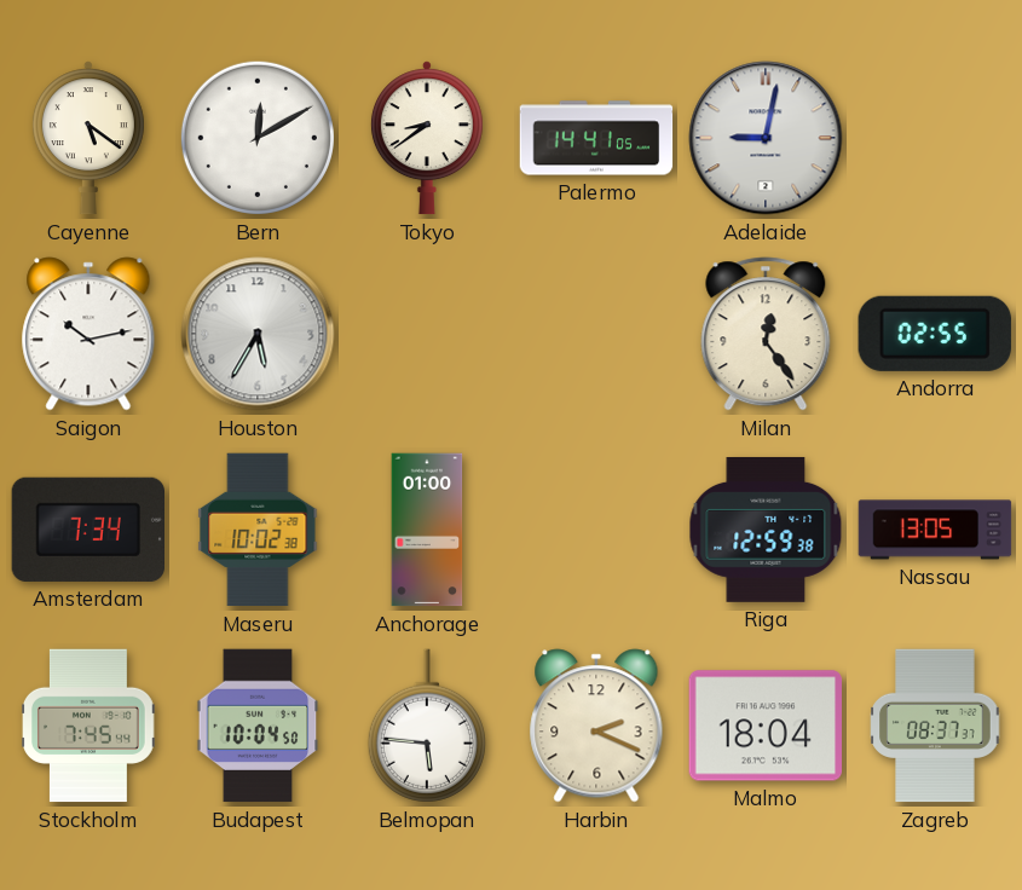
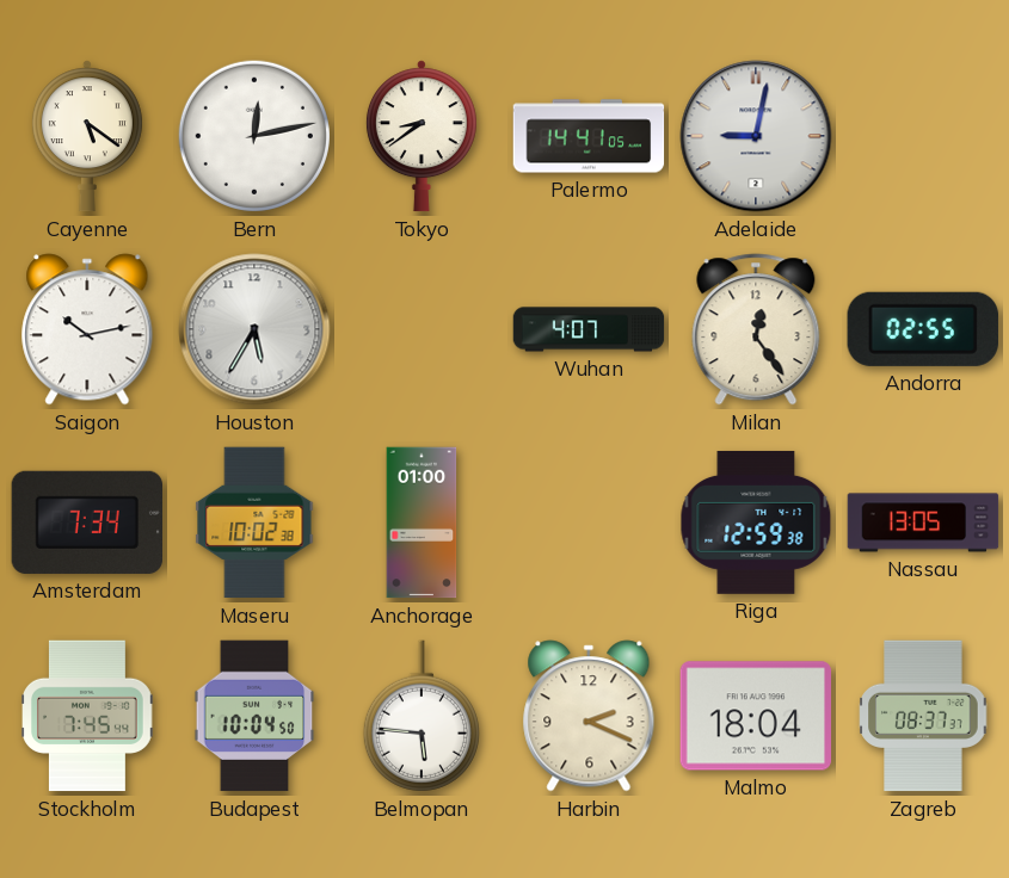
Bern: 12:10 -> 12:13 (254, 136)
Wuhan: none -> 4:07 (589, 329)
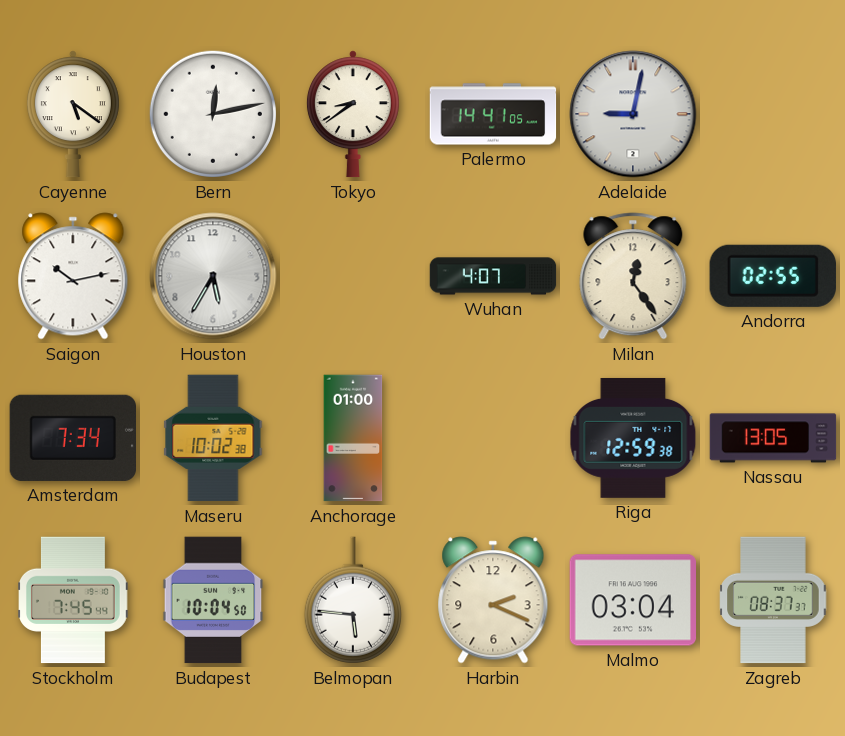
Malmo: 18:04 -> 03:04 (633, 600)
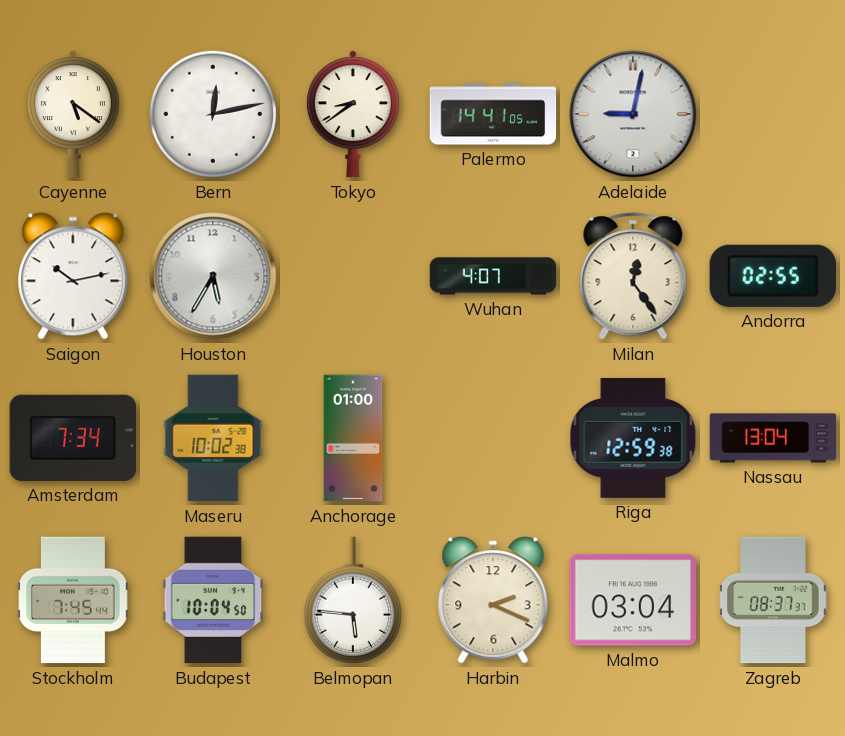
Nassau: 13:05 -> 13:04 (773, 438)
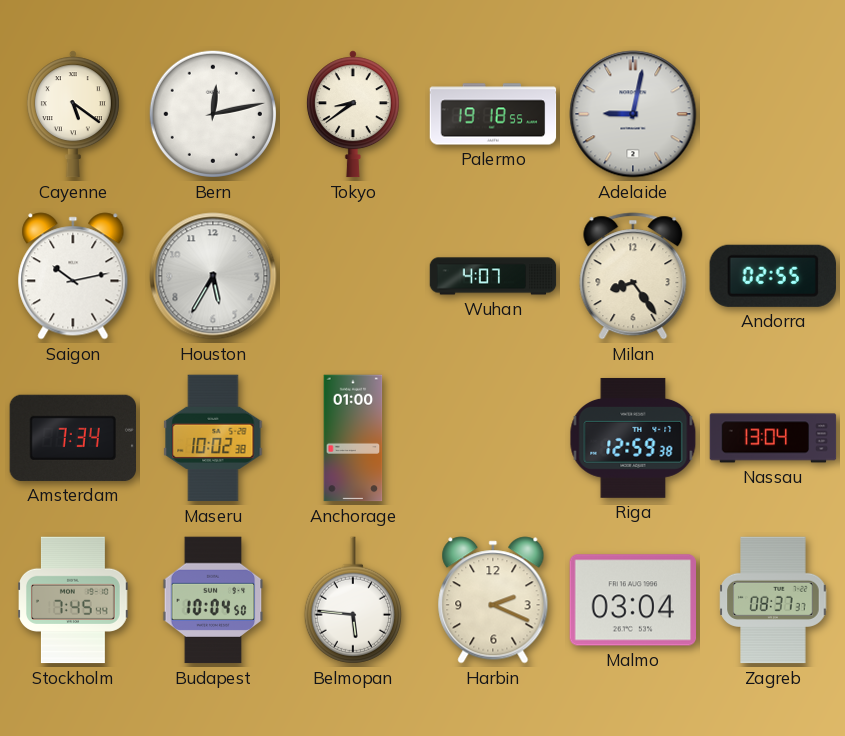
Palermo: 14:41 -> 19:18 (493, 114)
Milan: 12:24 -> 8:24 (633, 276)
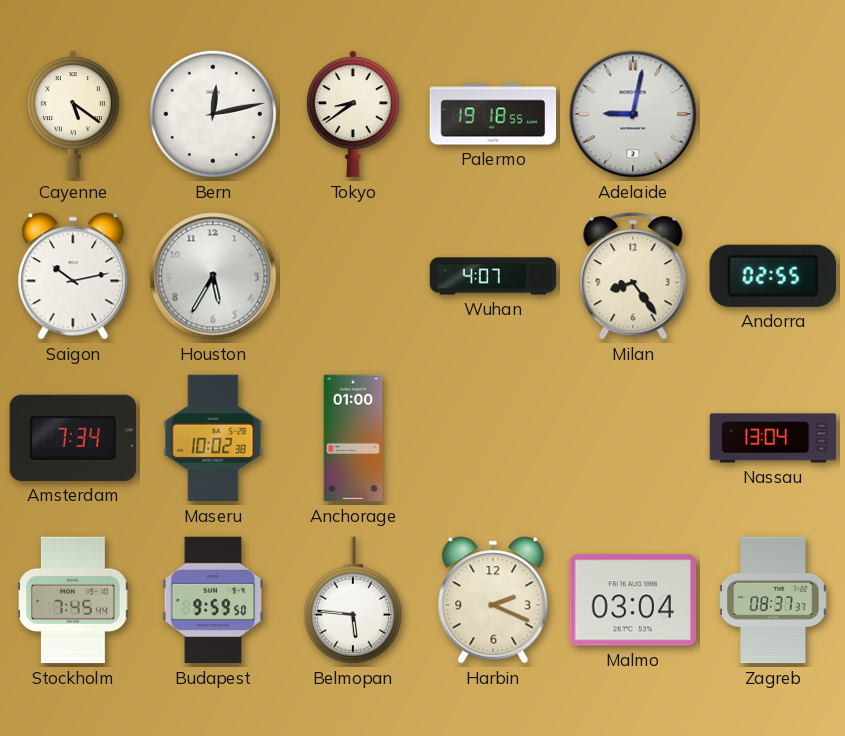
Riga: 12:59 -> none (633, 438)
Budapest: 10:04 -> 9:59 (213, 600)
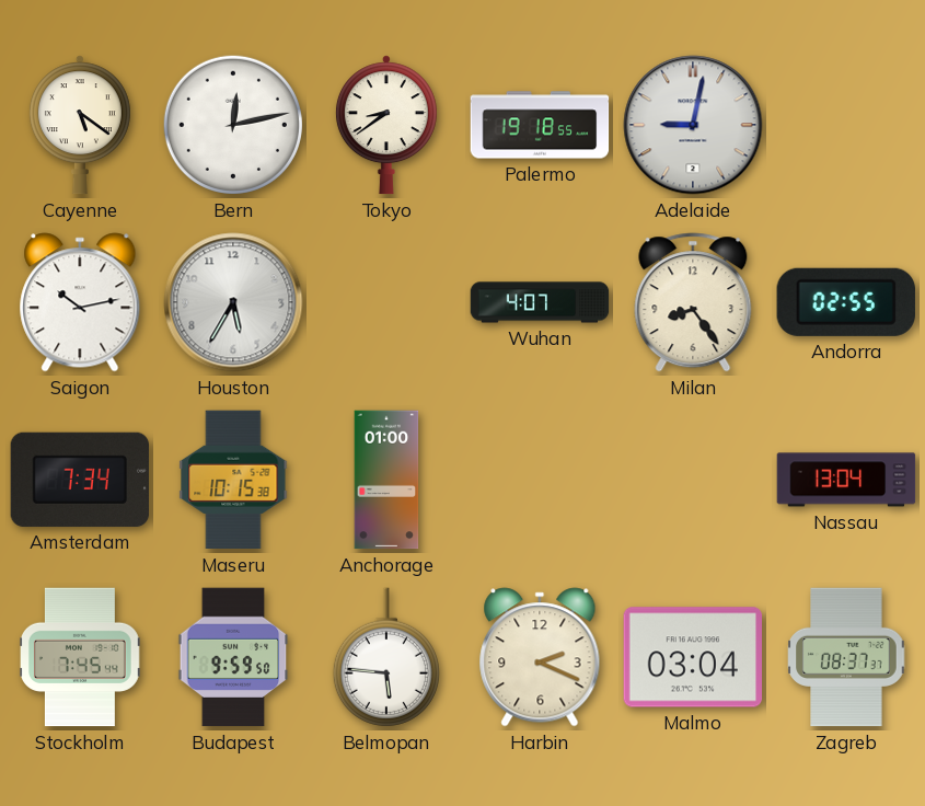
Maseru: 10:02 -> 10:15 (233, 480)
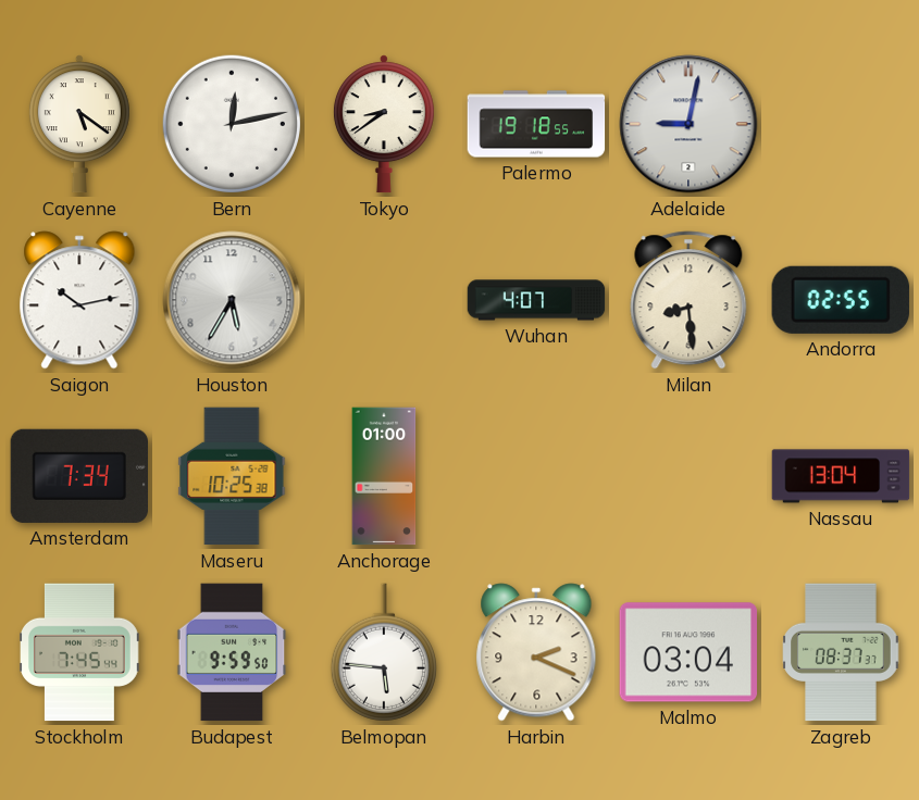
Milan: 8:24 -> 8:29 (688, 300)
Maseru: 10:15 -> 10:25 (232, 476)
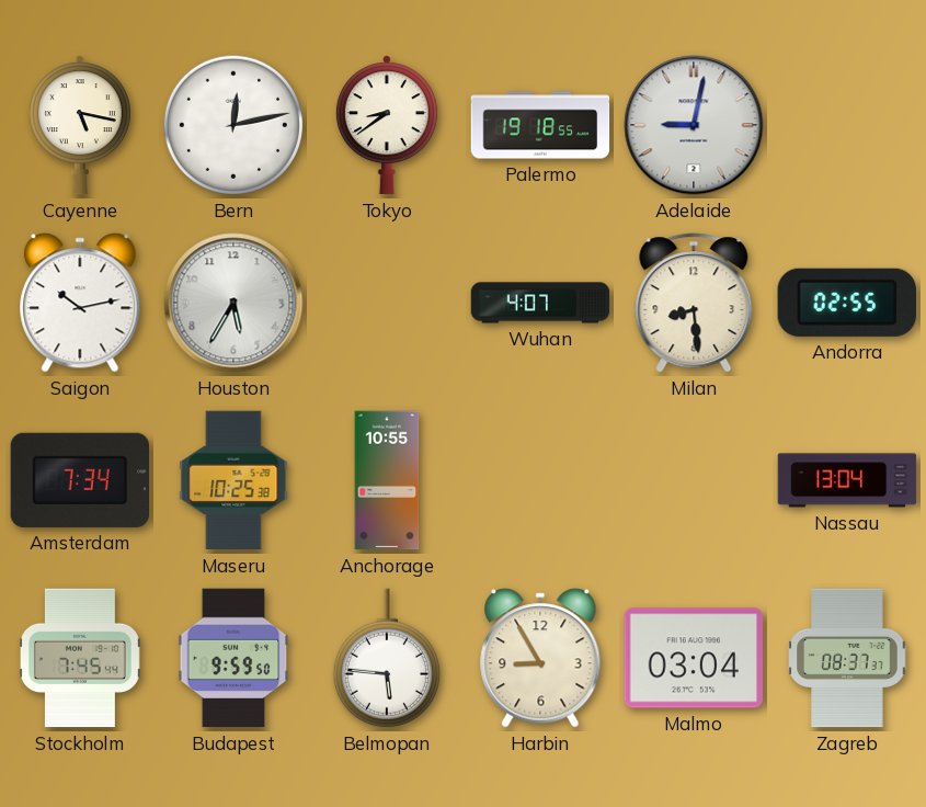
Cayenne: 5:21 -> 5:17 (80, 125)
Anchorage: 01:00 -> 10:55 (387, 480)
Harbin: 2:19 -> 8:55 (540, 658)
